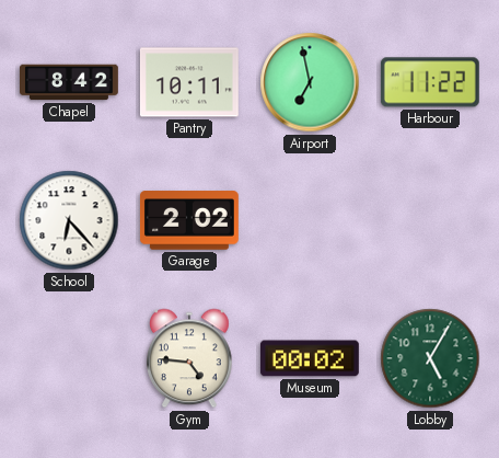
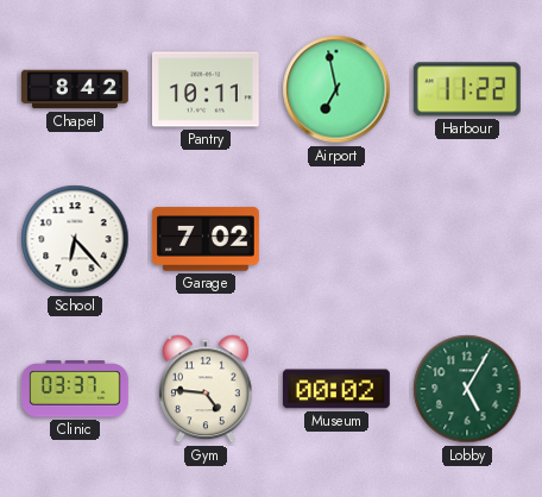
Garage: 2:02 -> 7:02 (206, 239)
Clinic: none -> 03:37 (75, 389)
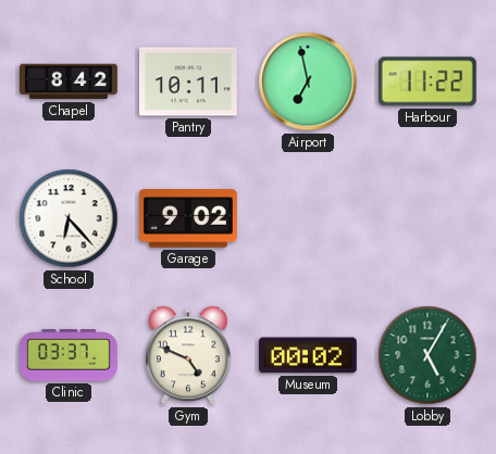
Garage: 7:02 -> 9:02 (188, 218)
Gym: 4:46 -> 4:49 (189, 355)
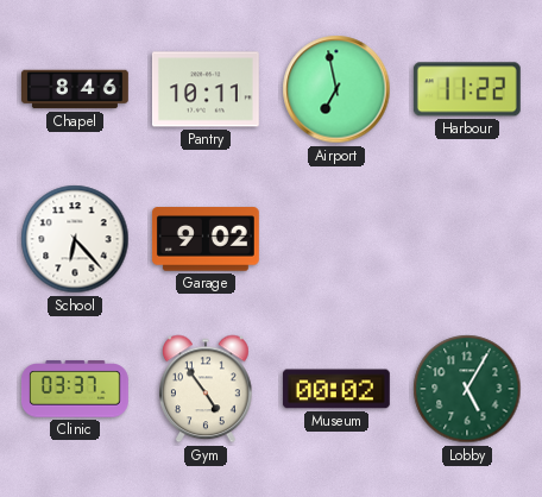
Chapel: 8:42 -> 8:46 (76, 89)
Gym: 4:49 -> 4:54 (207, 389)
